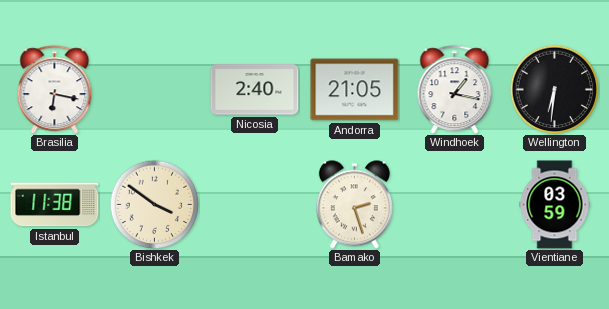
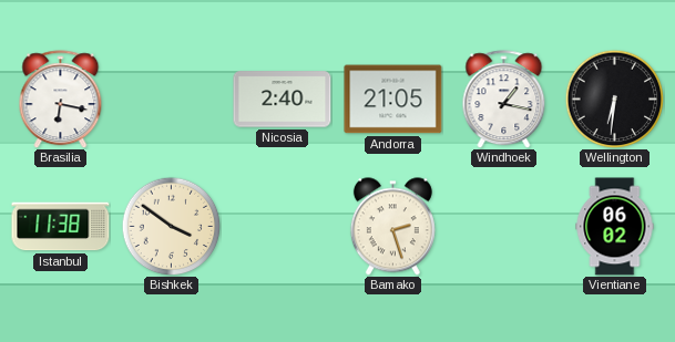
Vientiane: 03:59 -> 06:02 (615, 227)
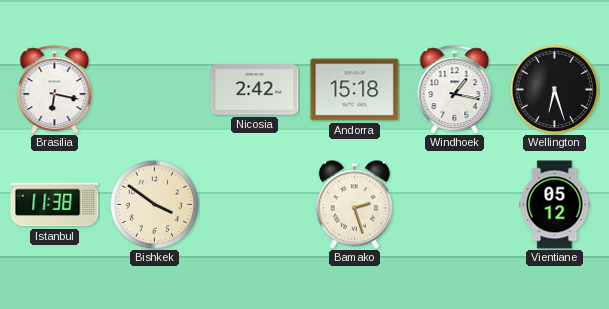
Nicosia: 2:40 -> 2:42 (255, 90)
Andorra: 21:05 -> 15:18 (355, 90)
Wellington: 6:31 -> 6:27 (554, 89)
Vientiane: 06:02 -> 05:12 (555, 205)
